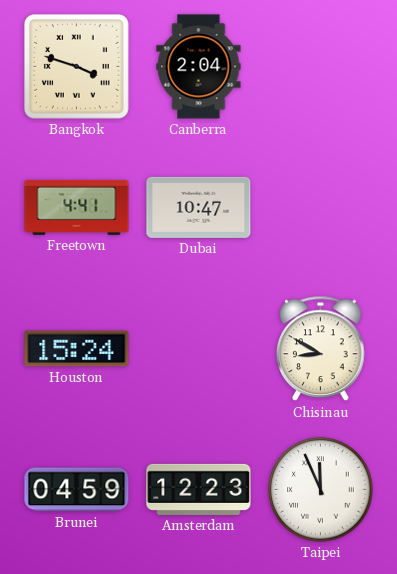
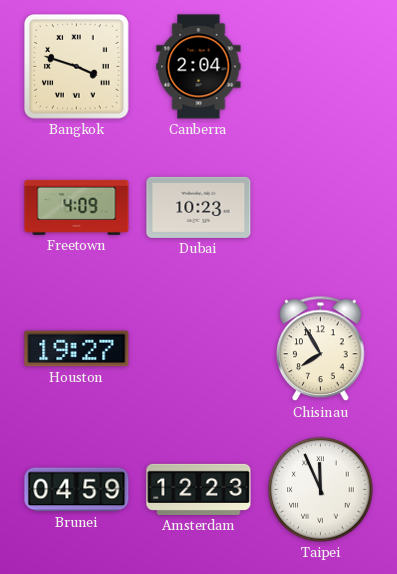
Freetown: 4:41 -> 4:09 (77, 207)
Dubai: 10:47 -> 10:23 (199, 207)
Houston: 15:24 -> 19:27 (77, 349)
Chisinau: 8:50 -> 7:55 (321, 349)
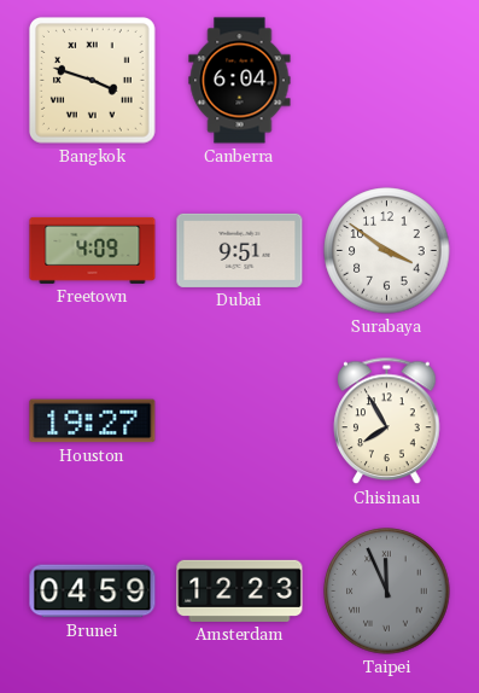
Canberra: 2:04 -> 6:04 (240, 81)
Dubai: 10:23 -> 9:51 (240, 250)
Surabaya: none -> 3:51 (387, 251)
Taipei dial: white -> grey (387, 592)
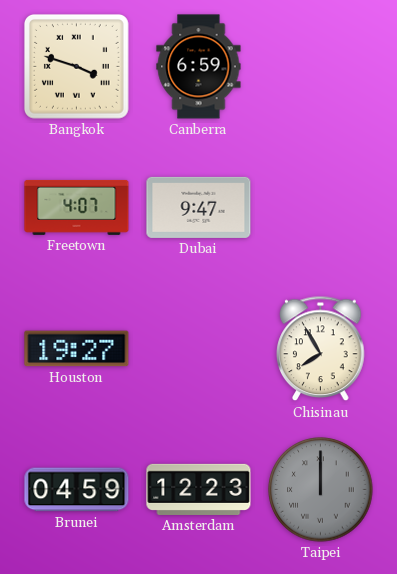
Canberra: 6:04 -> 6:59 (199, 67)
Freetown: 4:09 -> 4:07 (77, 207)
Dubai: 9:51 -> 9:47 (199, 207)
Surabaya: 3:51 -> none (387, 251)
Taipei: 11:56 -> 12:00 (321, 490)
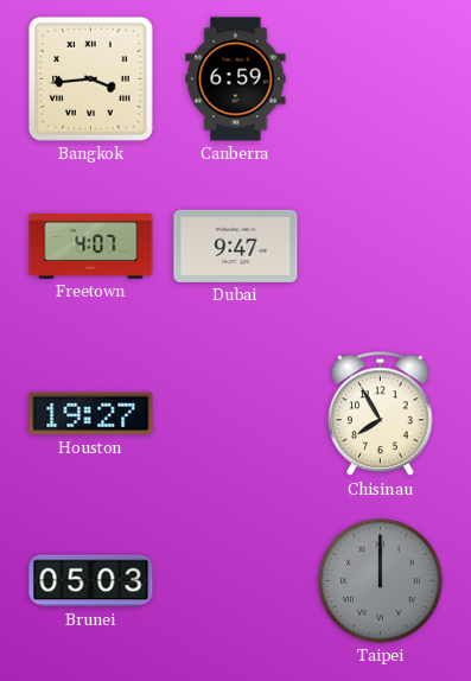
Bangkok: 3:48 -> 3:44 (90, 78)
Brunei: 04:59 -> 05:03 (91, 581)
Amsterdam: 12:23 -> none (199, 489)
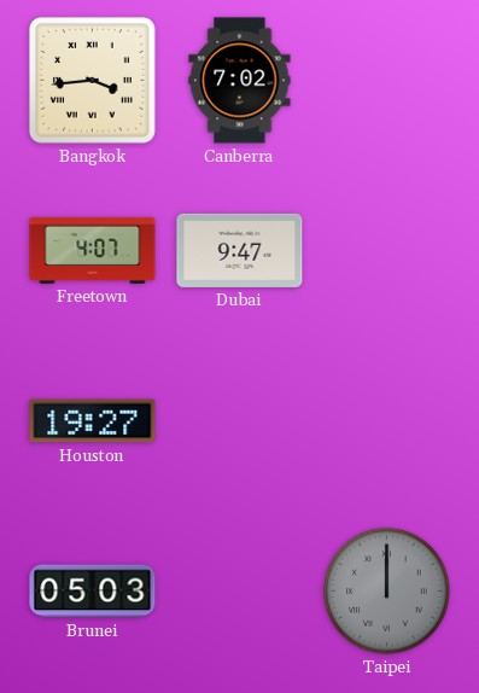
Canberra: 6:59 -> 7:02 (240, 81)
Chisinau: 7:55 -> none (381, 414)
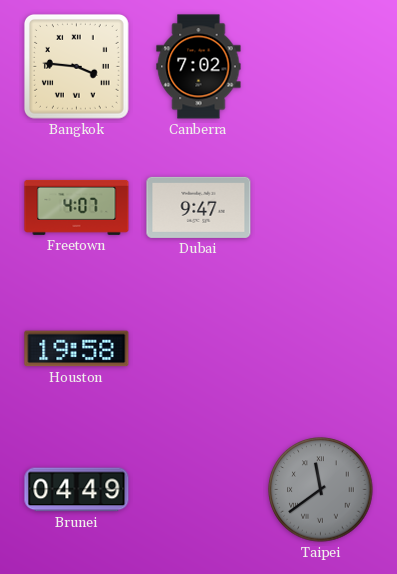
Bangkok: 3:44 -> 3:46 (76, 66)
Houston: 19:27 -> 19:58 (77, 349)
Brunei: 05:03 -> 04:49 (77, 490)
Taipei: 12:00 -> 11:39 (321, 490)
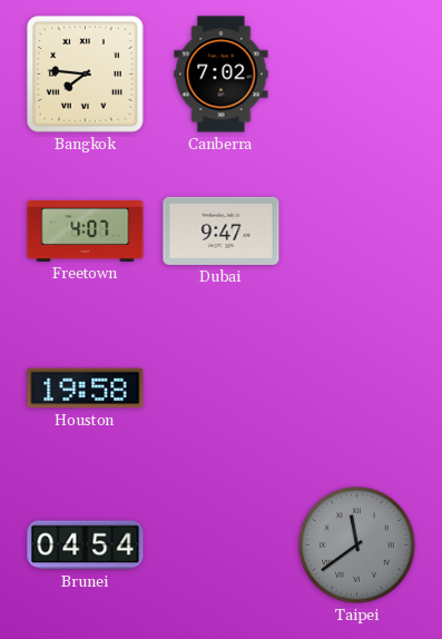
Bangkok: 3:46 -> 7:46 (85, 73)
Brunei: 04:49 -> 04:54 (86, 545)
